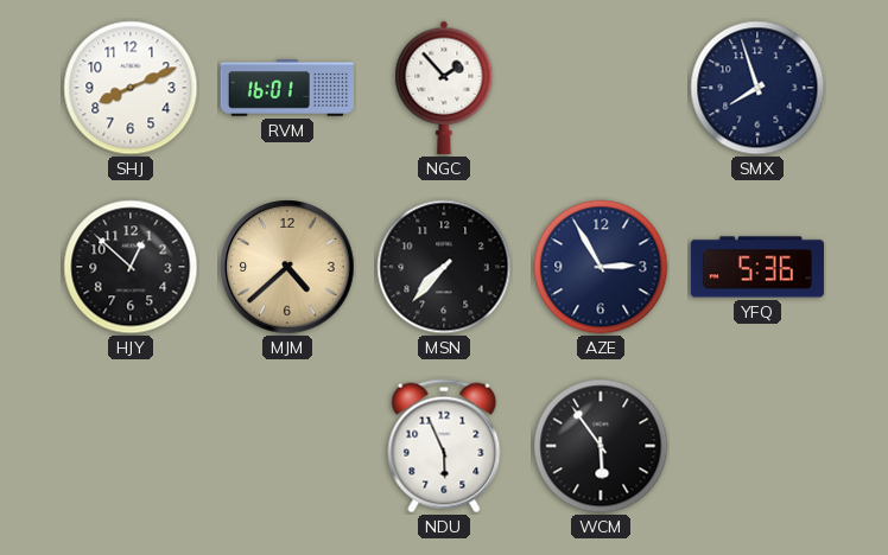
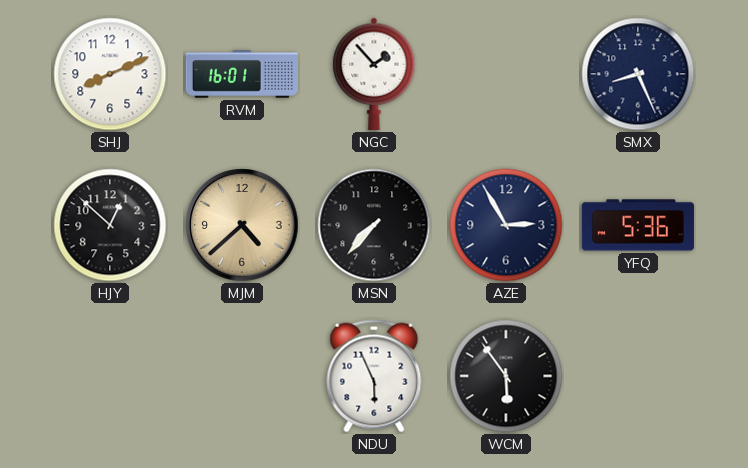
SMX: 7:57 -> 8:26 (638, 74)
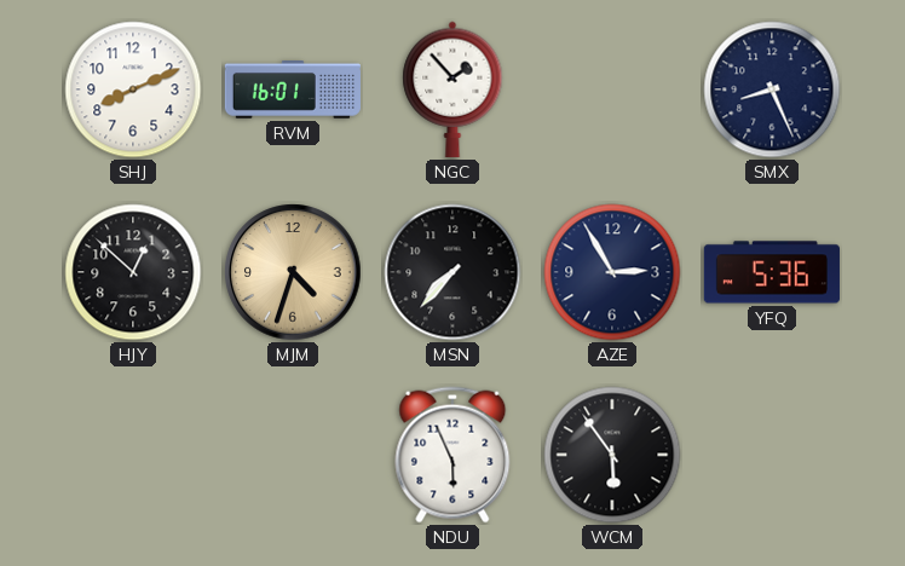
MJM: 4:38 -> 4:33 (293, 272)
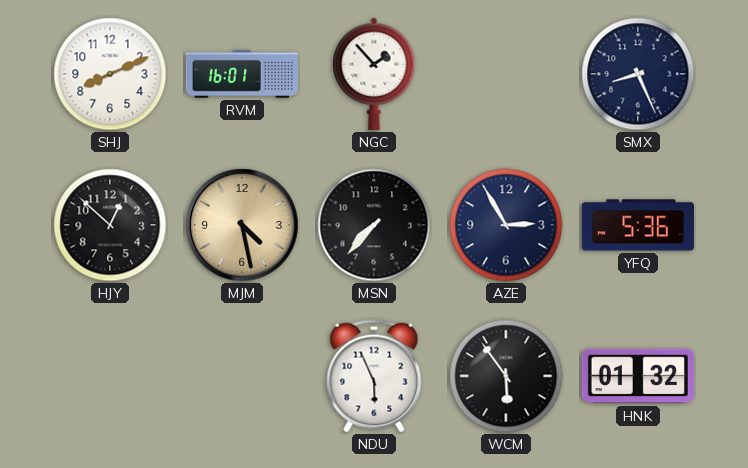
MJM: 4:33 -> 4:28 (242, 225)
HNK: none -> 01:32 (638, 376)
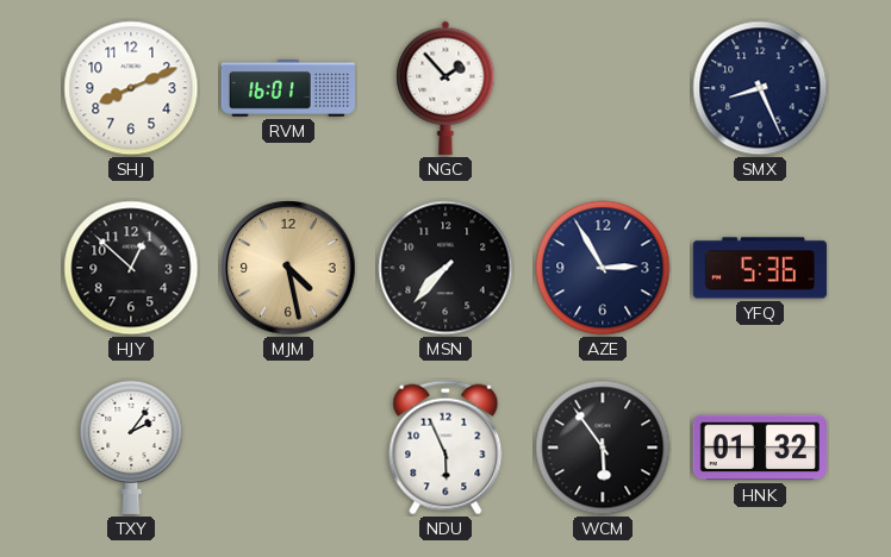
TXY: none -> 2:06 (131, 446)
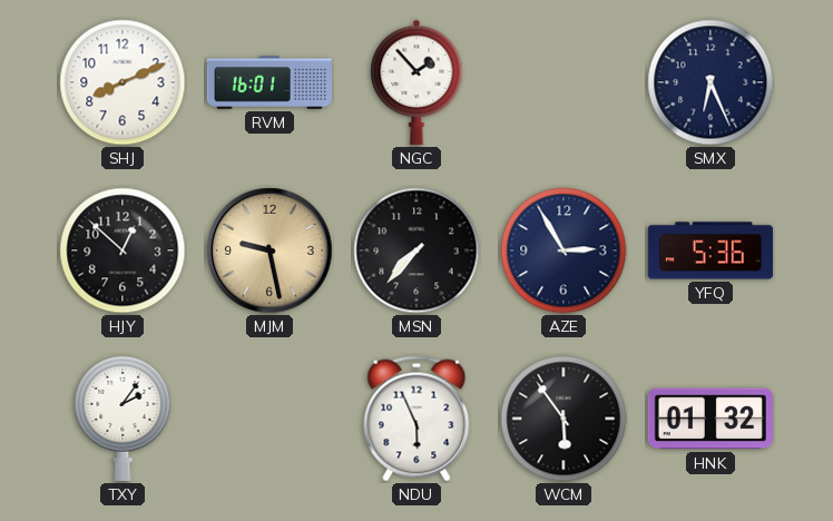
SMX: 8:26 -> 6:26 (710, 82)
MJM: 4:28 -> 9:28 (269, 250)
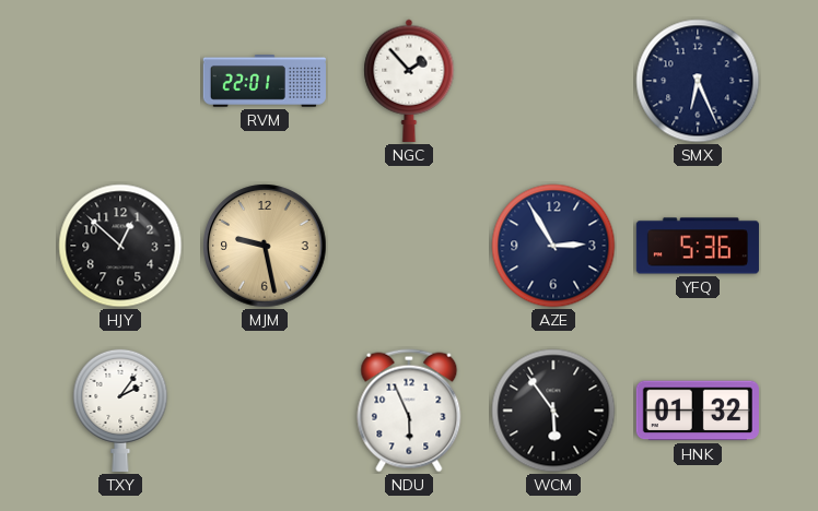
SHJ: 8:11 -> none (122, 82)
RVM: 16:01 -> 22:01 (265, 81)
MSN: 7:37 -> none (416, 250)
